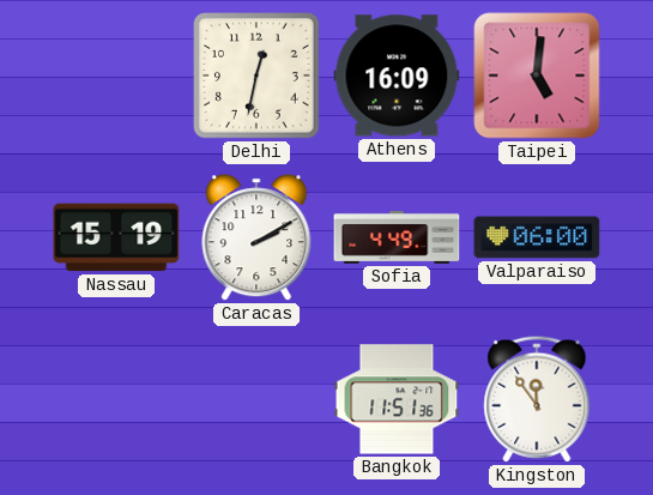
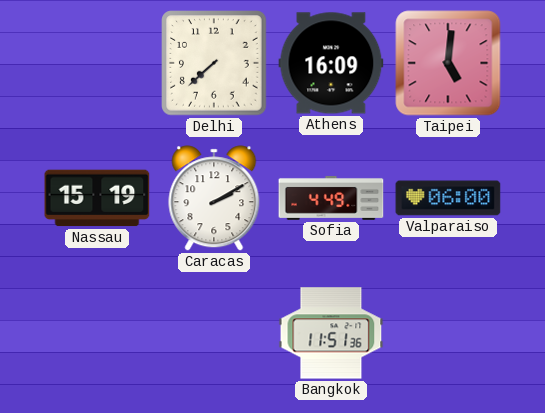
Delhi: 12:32 -> 7:38 (214, 63)
Kingston: 11:54 -> none (537, 399)
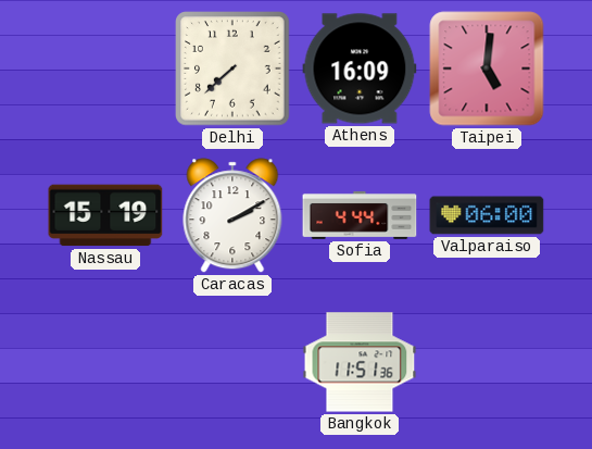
Sofia: 4:49 -> 4:44 (360, 215)
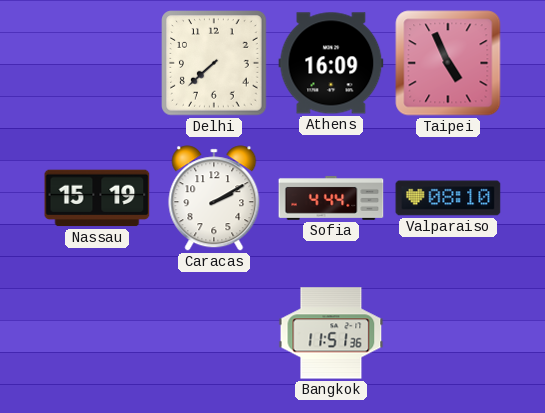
Taipei: 5:01 -> 4:56 (448, 63)
Valparaiso: 06:00 -> 08:10 (448, 198)
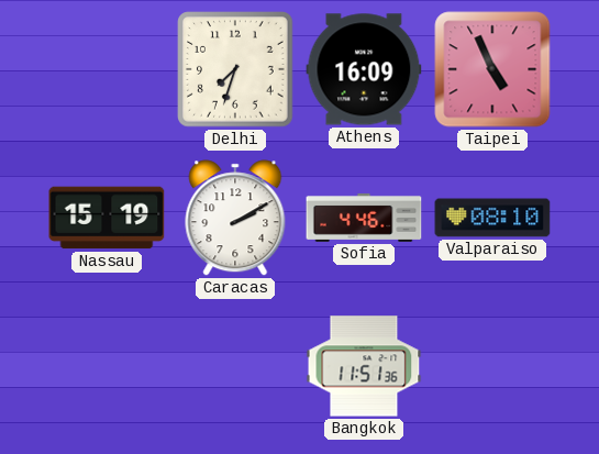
Delhi: 7:38 -> 7:33 (235, 69)
Sofia: 4:44 -> 4:46 (364, 218)
